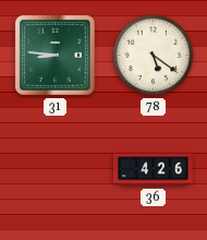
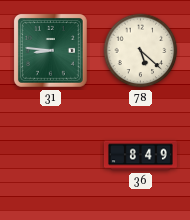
78: 5:21 -> 5:22 (141, 51)
36: 4:26 -> 8:49 (140, 156)
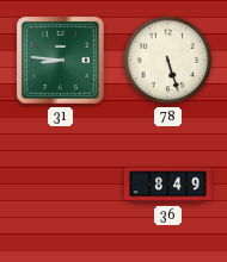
78: 5:22 -> 5:27 (168, 61)
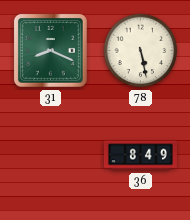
31: 8:46 -> 8:19 (50, 50)
78: 5:27 -> 5:28 (141, 51)
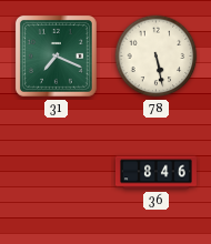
31: 8:19 -> 7:19 (56, 55)
36: 8:49 -> 8:46 (155, 173)
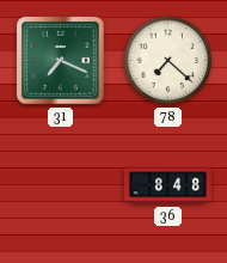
78: 5:28 -> 7:22 (168, 61)
36: 8:46 -> 8:48 (167, 186)
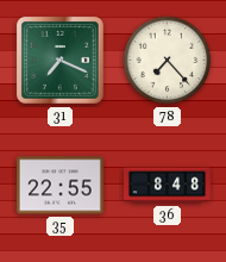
78: 7:22 -> 7:23 (168, 61)
35: none -> 22:55 (59, 186)
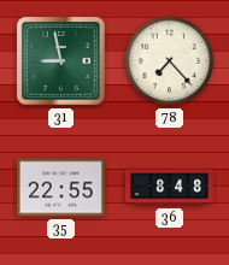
31: 7:19 -> 8:58 (60, 60)
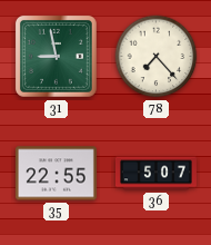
36: 8:48 -> 5:07 (155, 174)
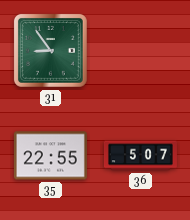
31: 8:58 -> 8:54 (50, 50)
78: 7:23 -> none (157, 57)
